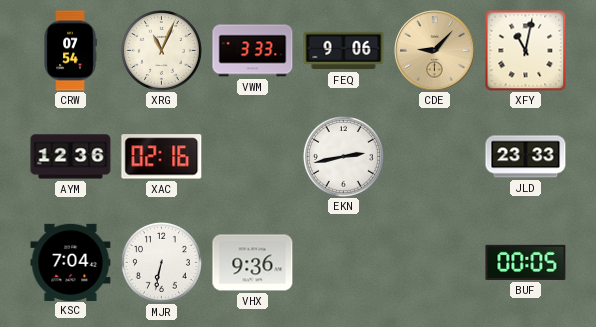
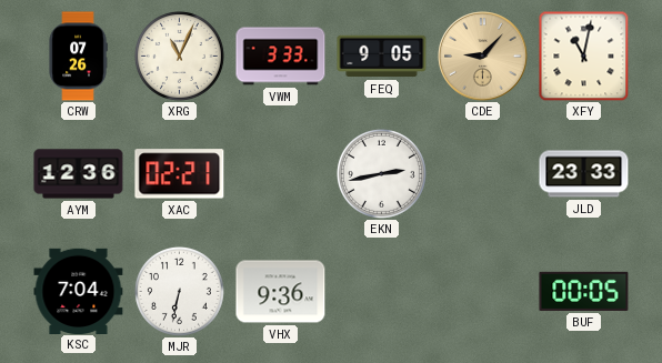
CRW: 07:54 -> 07:26 (78, 57)
FEQ: 9:06 -> 9:05 (382, 57)
XAC: 02:16 -> 02:21 (180, 174)
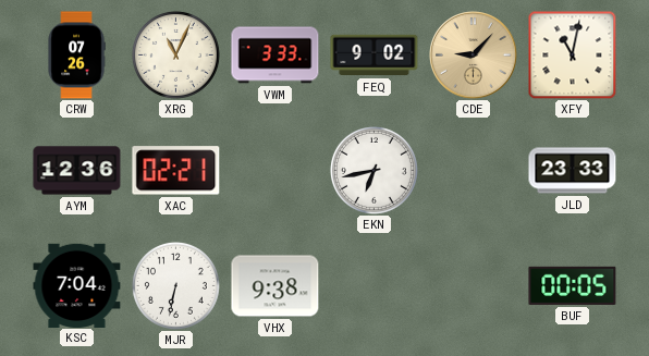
FEQ: 9:05 -> 9:02 (375, 56)
EKN: 2:43 -> 6:43 (374, 170)
VHX: 9:36 -> 9:38 (275, 286)
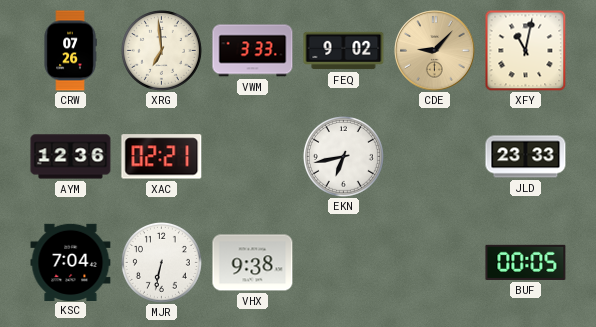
XRG: 11:04 -> 6:59 (161, 50)
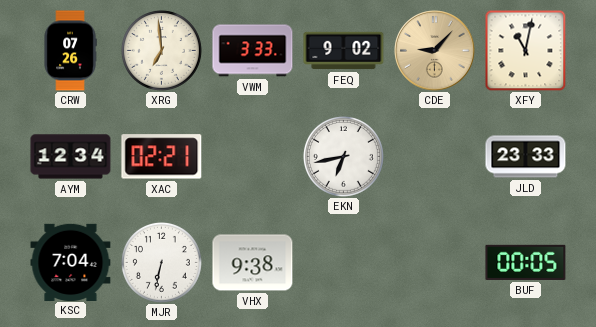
AYM: 12:36 -> 12:34 (71, 157)
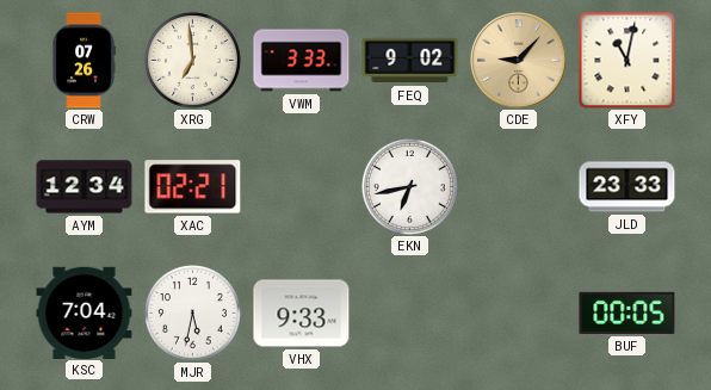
MJR: 6:32 -> 5:32 (192, 312)
VHX: 9:38 -> 9:33 (302, 314)
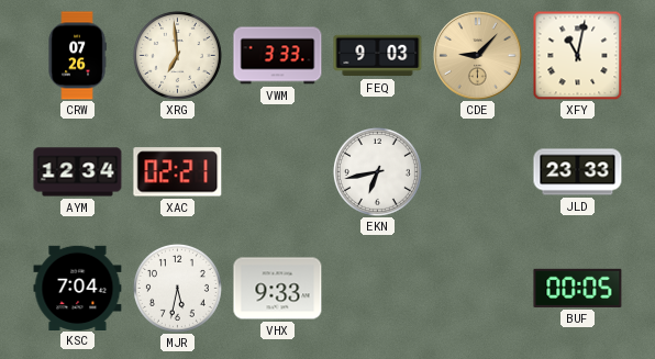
FEQ: 9:02 -> 9:03 (378, 56)
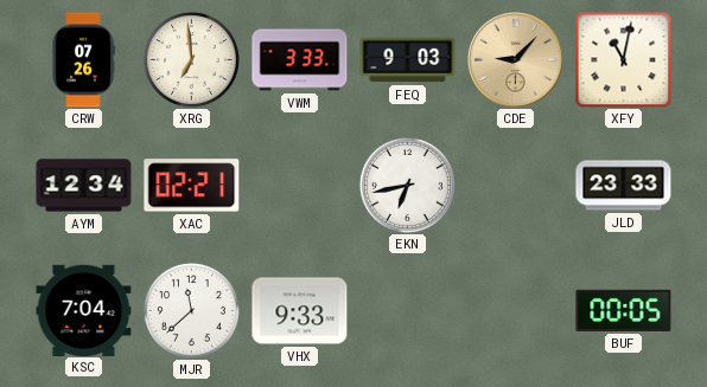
MJR: 5:32 -> 11:38 (191, 310)
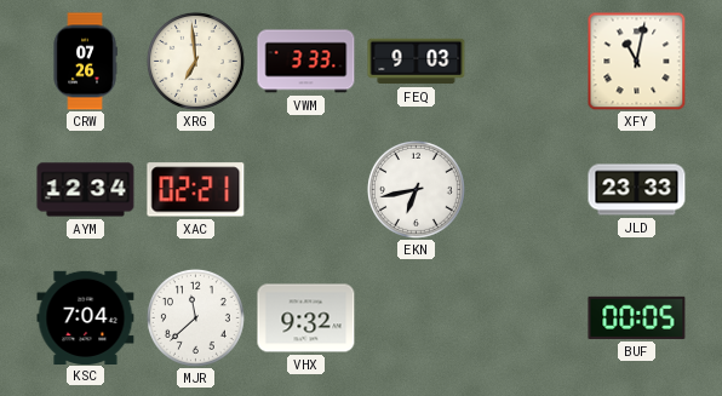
CDE: 9:07 -> none (516, 60)
VHX: 9:33 -> 9:32 (306, 318)
